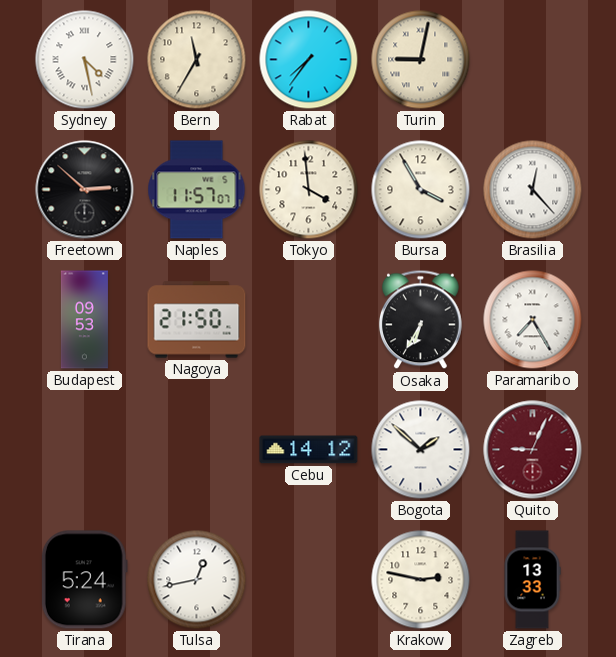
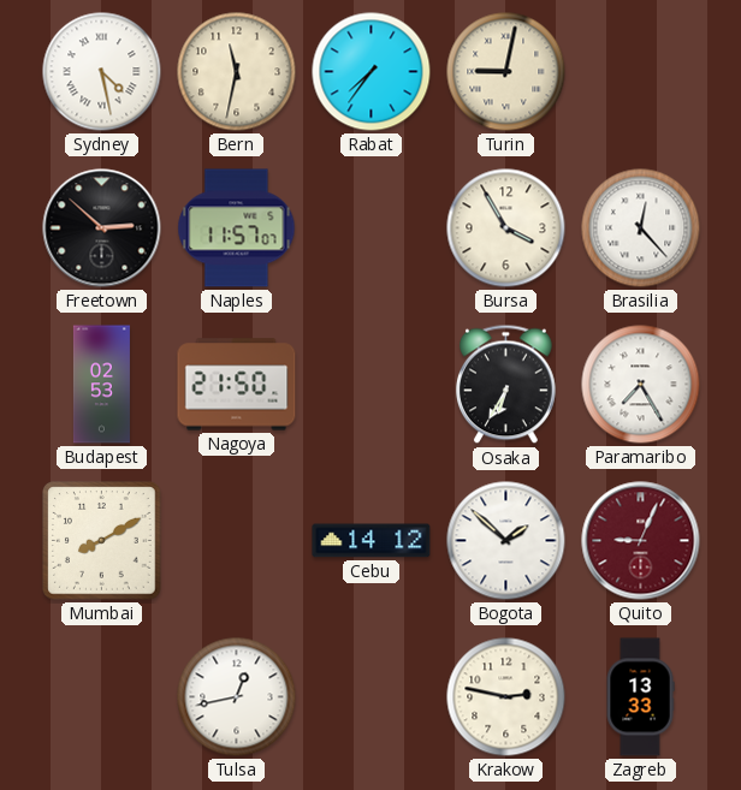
Bern: 11:35 -> 11:32 (237, 72)
Tokyo: 3:59 -> none (309, 190)
Budapest: 09:53 -> 02:53 (101, 385)
Mumbai: none -> 8:10 (102, 541)
Tirana: 5:24 -> none (84, 580)
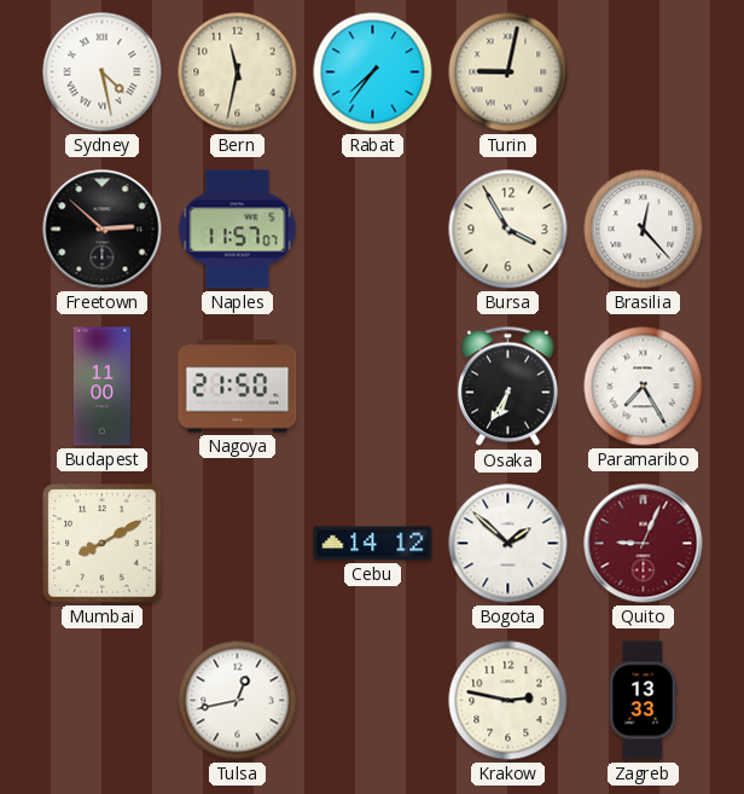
Budapest: 02:53 -> 11:00 (101, 387)
